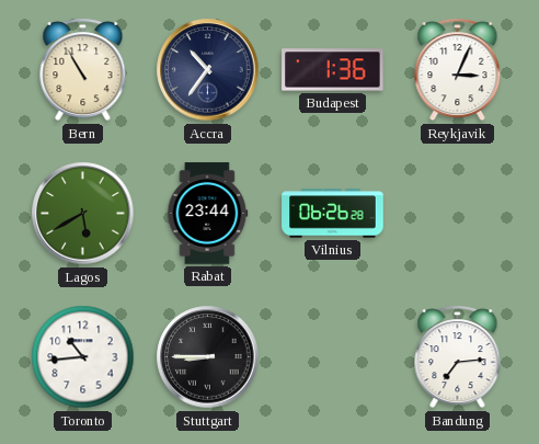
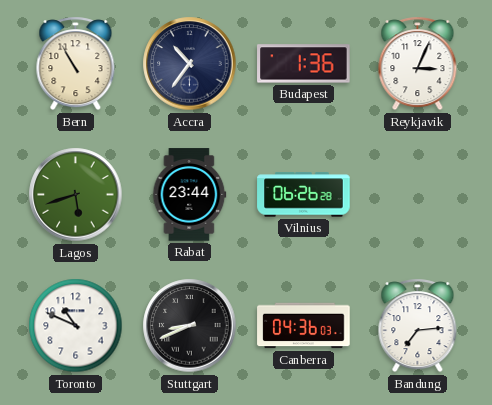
Lagos: 5:40 -> 5:42 (76, 195)
Toronto: 10:44 -> 10:49 (76, 326)
Stuttgart: 8:45 -> 8:41 (190, 326)
Canberra: none -> 04:36 (304, 326)
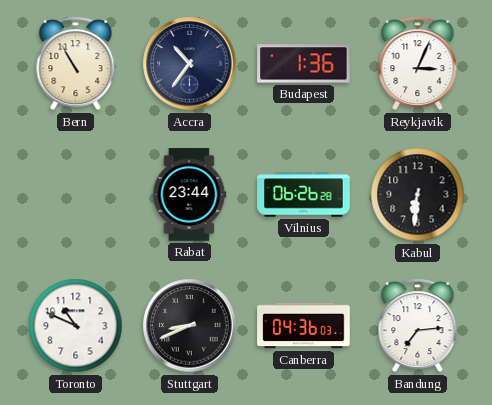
Lagos: 5:42 -> none (76, 195)
Kabul: none -> 6:31 (418, 195)
